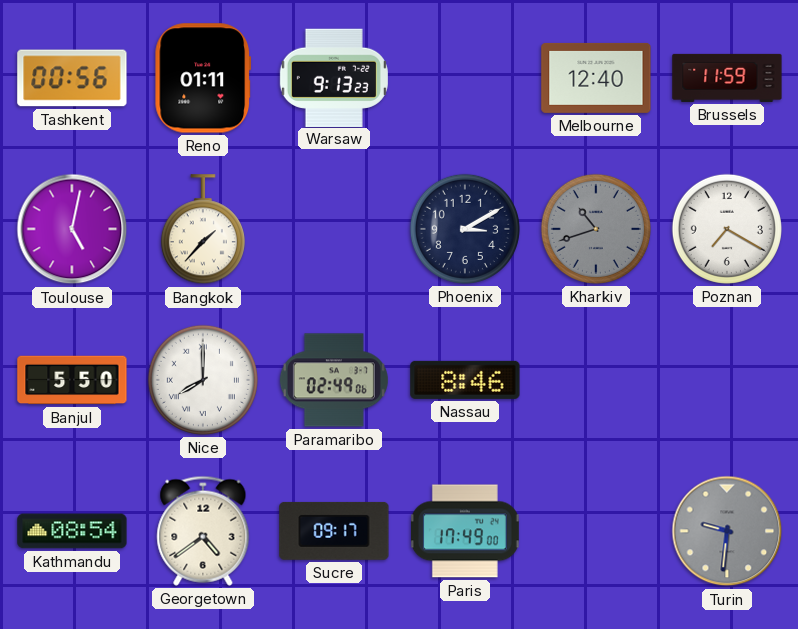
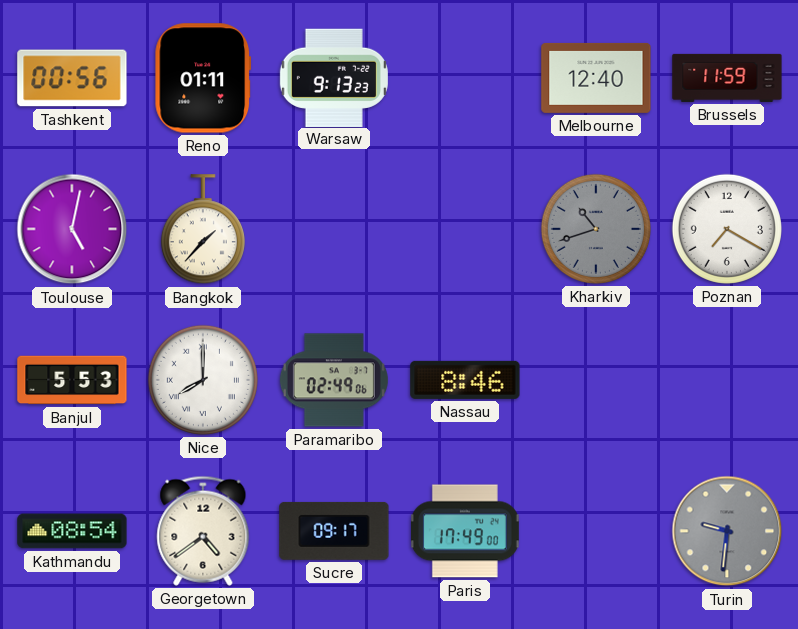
Phoenix: 3:10 -> none (465, 229)
Banjul: 5:50 -> 5:53 (72, 380)
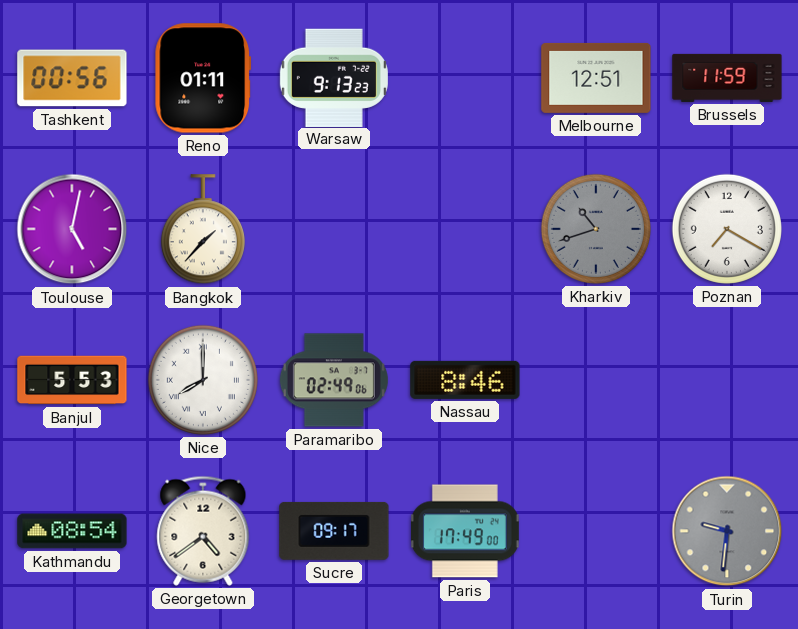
Melbourne: 12:40 -> 12:51 (596, 78)
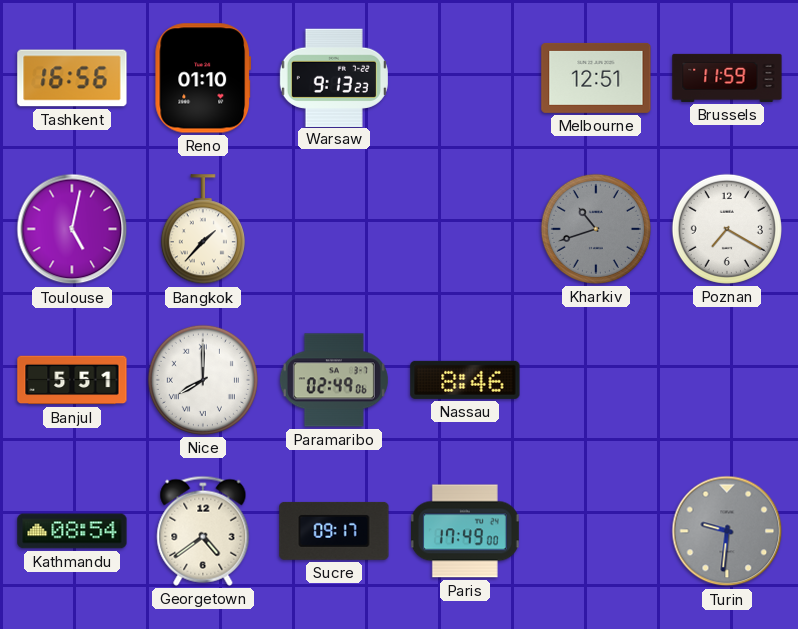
Tashkent: 00:56 -> 16:56 (72, 78)
Reno: 01:11 -> 01:10 (203, 78)
Banjul: 5:53 -> 5:51 (72, 380)
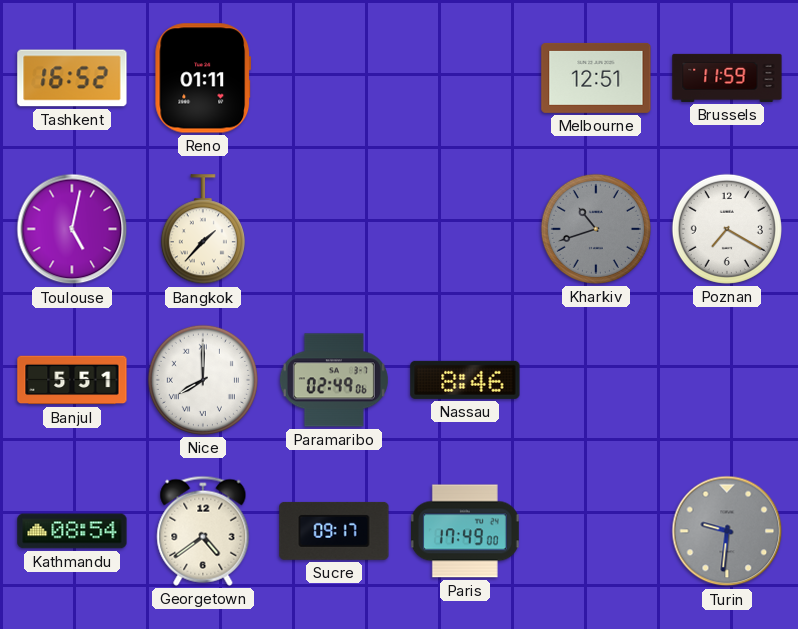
Tashkent: 16:56 -> 16:52 (72, 78)
Reno: 01:10 -> 01:11 (203, 78)
Warsaw: 9:13 -> none (334, 77)
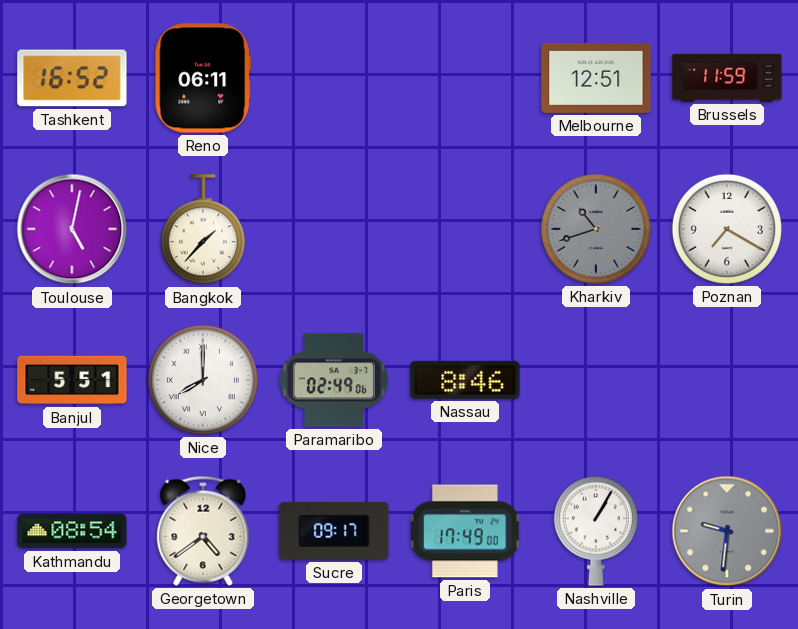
Reno: 01:11 -> 06:11 (203, 78)
Nashville: none -> 1:05 (596, 531)
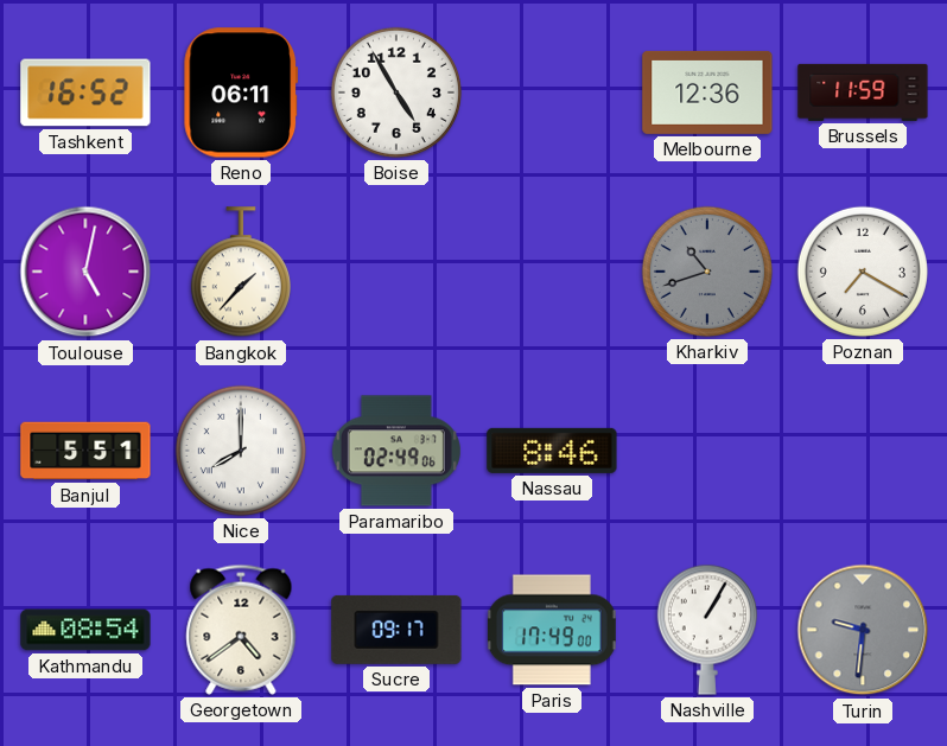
Boise: none -> 4:55 (396, 93)
Melbourne: 12:51 -> 12:36 (707, 93)
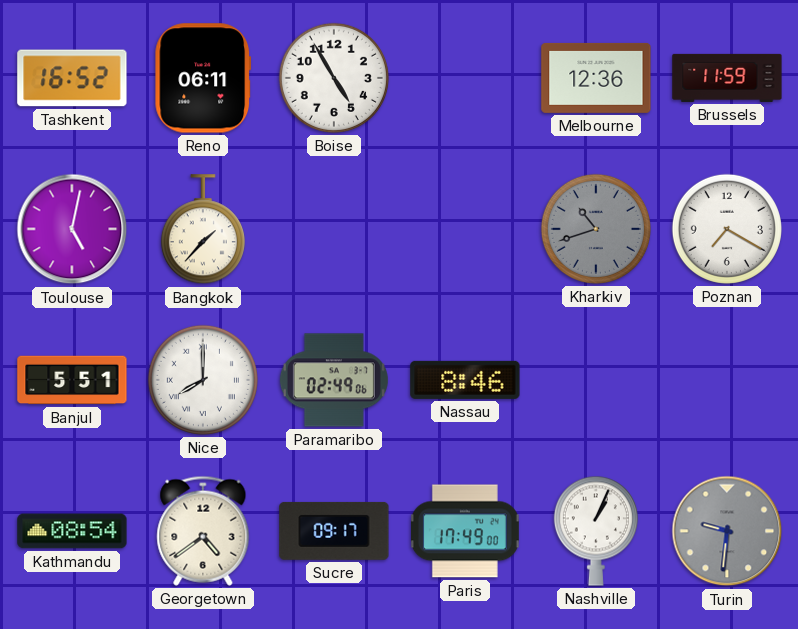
Nashville: 1:05 -> 1:04 (596, 531)
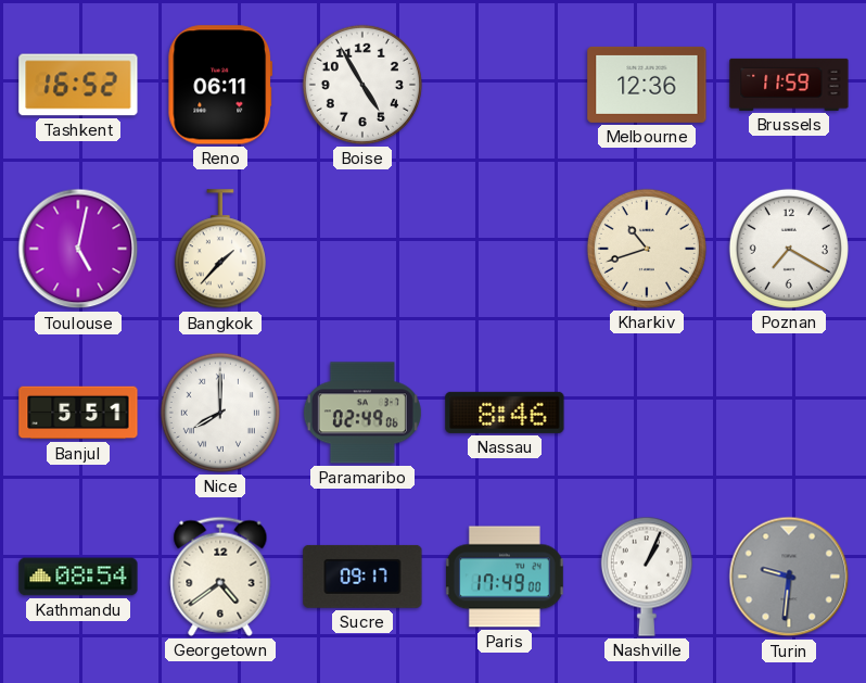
Kharkiv dial: grey -> cream (647, 249)
